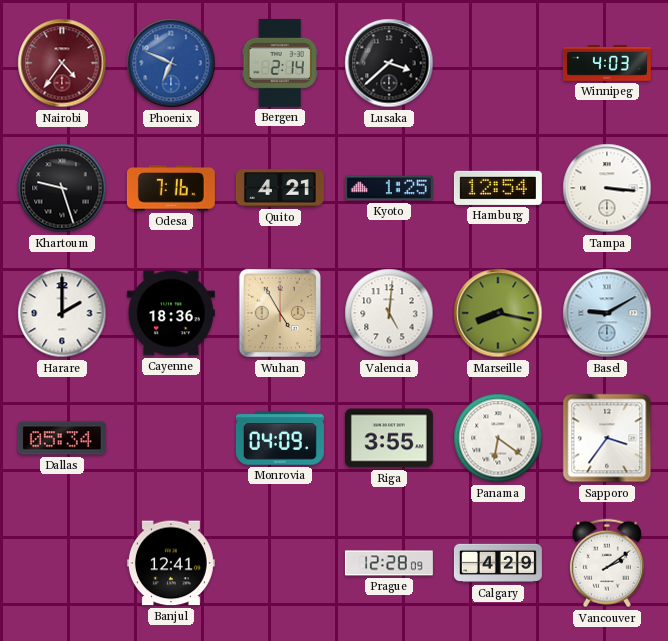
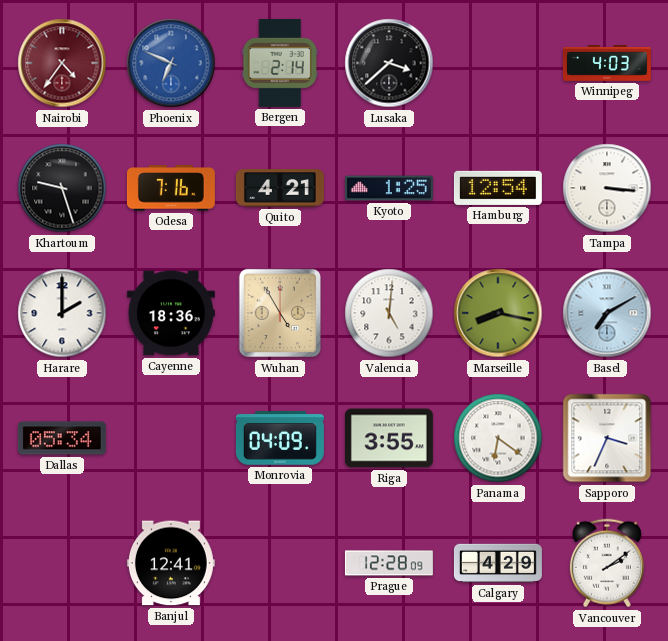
Basel: 9:10 -> 7:10 (607, 313)
Sapporo: 3:36 -> 3:34 (607, 438)
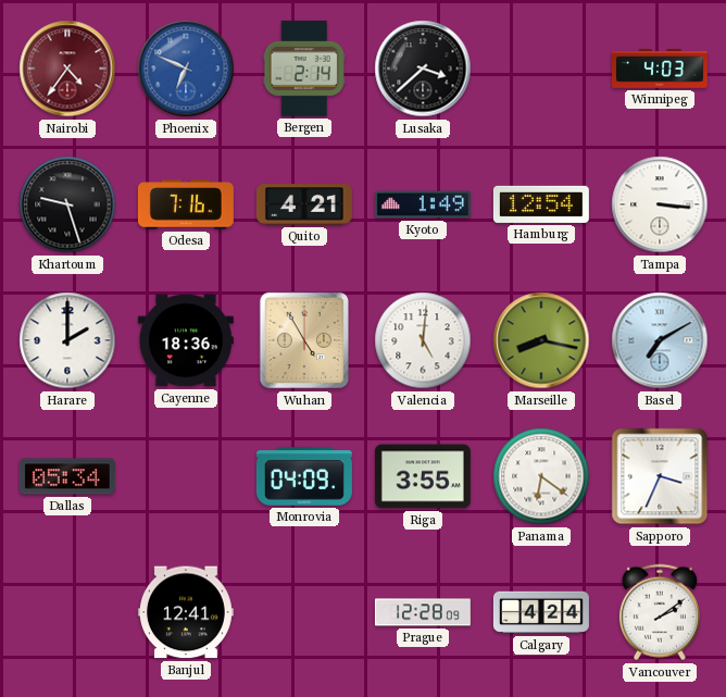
Kyoto: 1:25 -> 1:49 (423, 204)
Calgary: 4:29 -> 4:24 (541, 612)
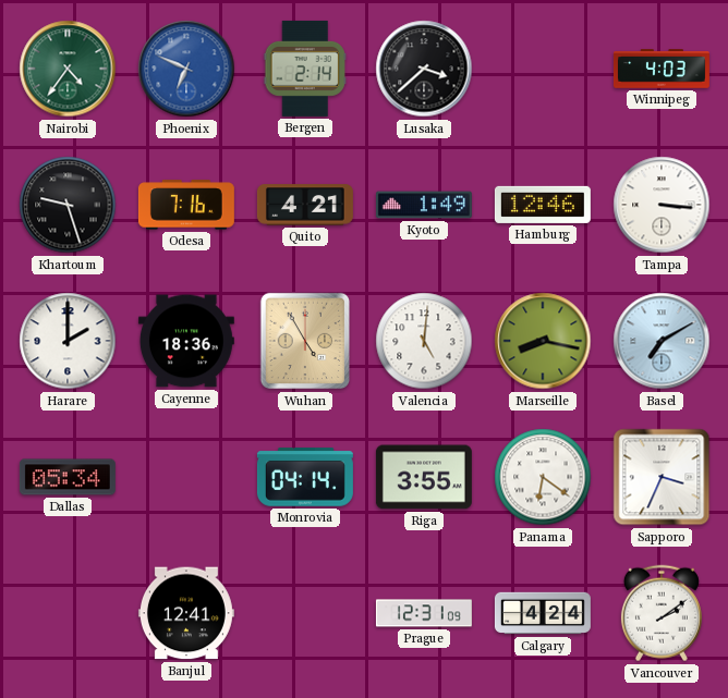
Nairobi dial: burgundy -> green (68, 69)
Hamburg: 12:54 -> 12:46 (543, 205)
Monrovia: 04:09 -> 04:14 (305, 477)
Prague: 12:28 -> 12:31 (424, 613)
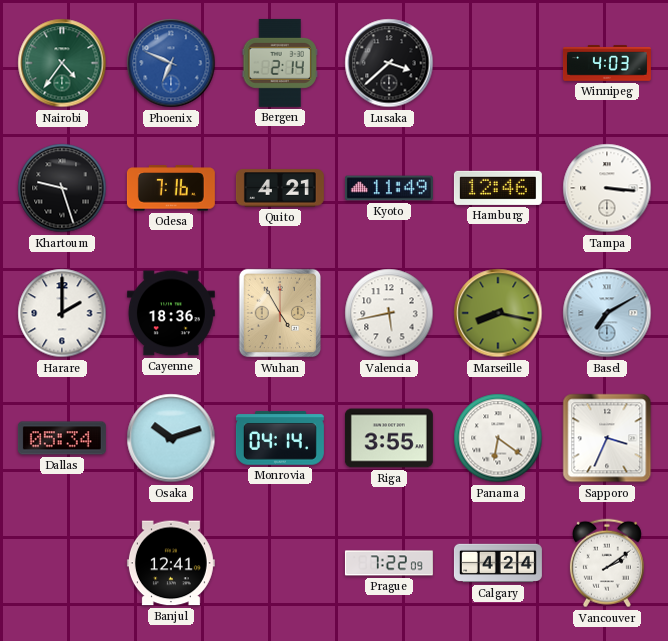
Kyoto: 1:49 -> 11:49 (389, 188)
Valencia: 5:01 -> 5:43 (389, 313)
Osaka: none -> 10:12 (171, 438)
Prague: 12:31 -> 7:22 (389, 563)
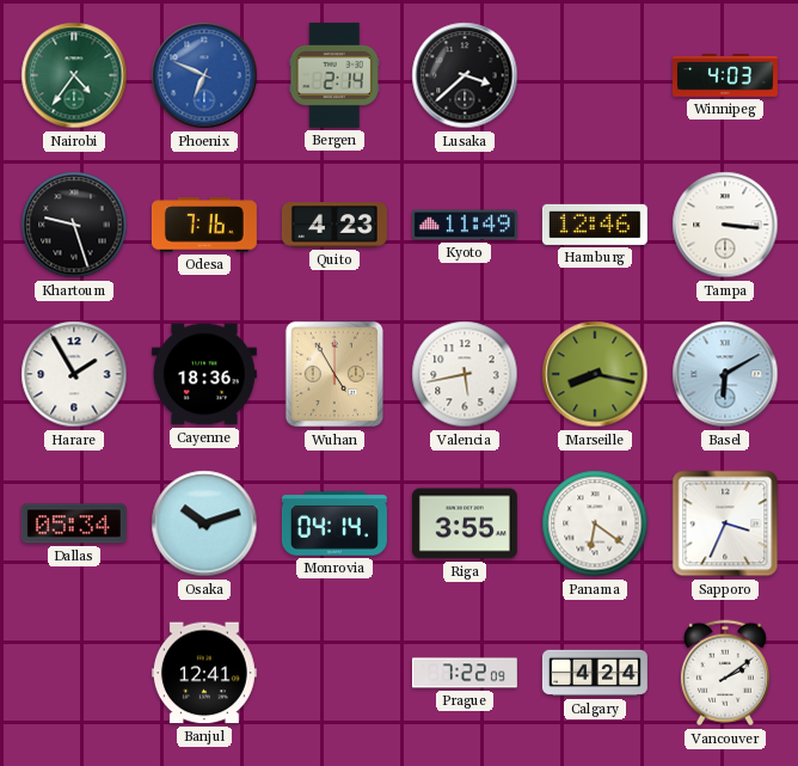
Quito: 4:21 -> 4:23 (334, 225)
Harare: 2:00 -> 1:55 (74, 374)
Basel: 7:10 -> 6:10 (725, 374)
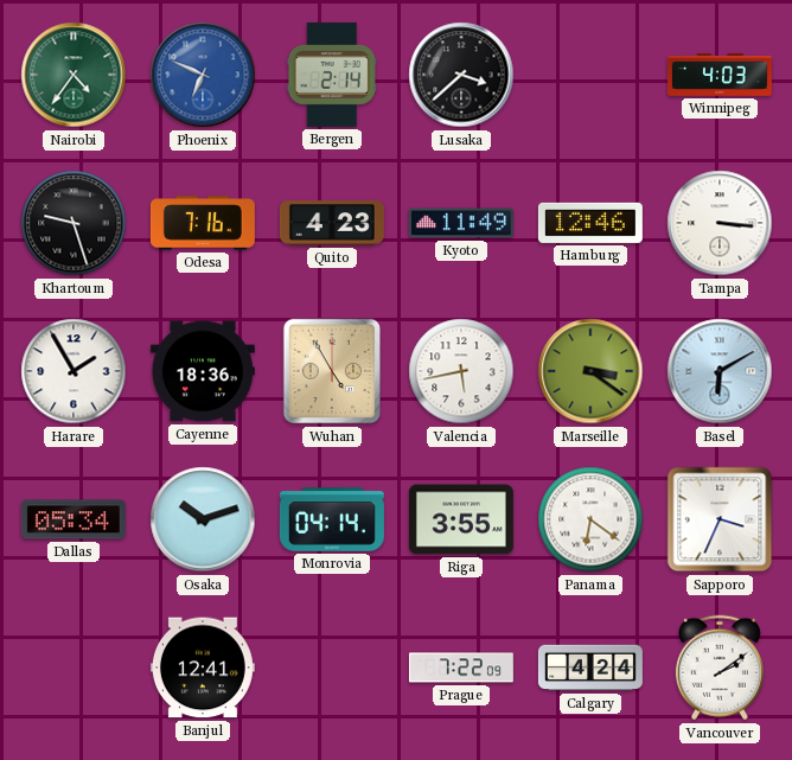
Marseille: 8:17 -> 3:21 (590, 371)
